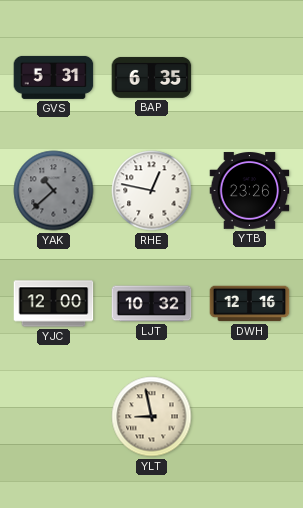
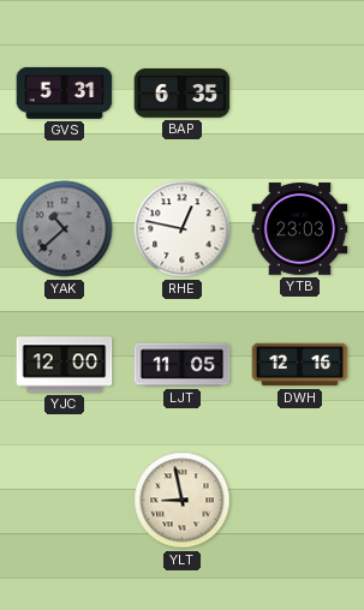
YTB: 23:26 -> 23:03 (300, 229)
LJT: 10:32 -> 11:05 (183, 365)
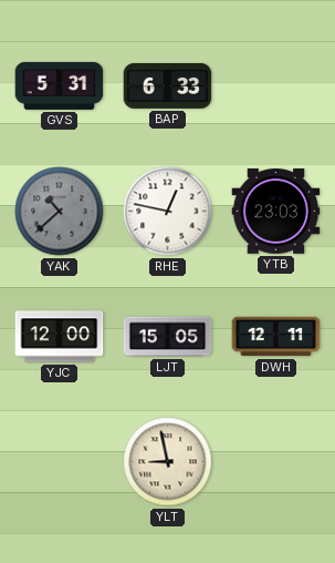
BAP: 6:35 -> 6:33 (168, 85)
LJT: 11:05 -> 15:05 (168, 337)
DWH: 12:16 -> 12:11 (276, 337)
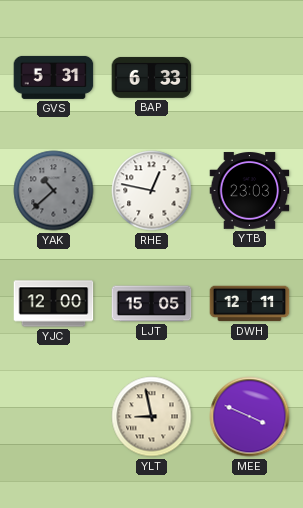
MEE: none -> 3:49 (250, 417)
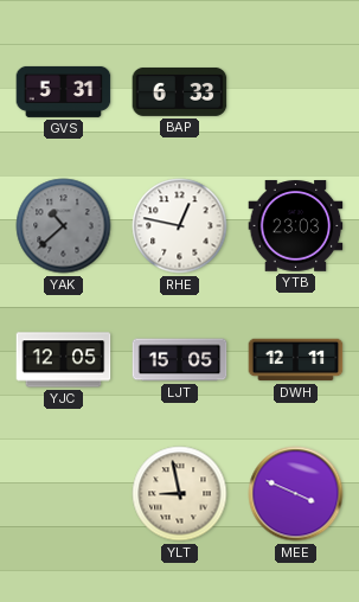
YJC: 12:00 -> 12:05 (64, 360)
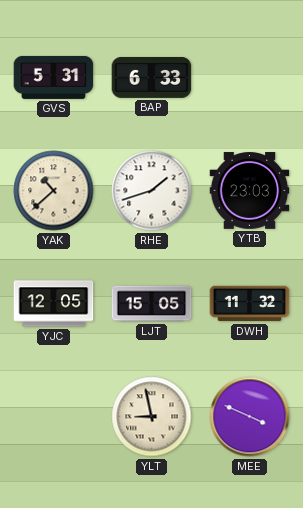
YAK dial: grey -> cream (54, 191)
RHE: 12:47 -> 1:42 (152, 191)
DWH: 12:11 -> 11:32 (250, 304)
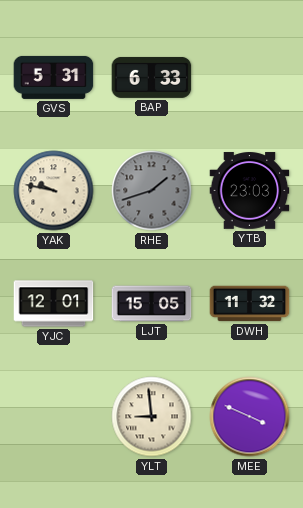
YAK: 10:38 -> 9:47 (54, 191)
RHE dial: white -> grey (152, 191)
YJC: 12:05 -> 12:01 (54, 304)
YLT: 8:58 -> 8:59 (152, 417)
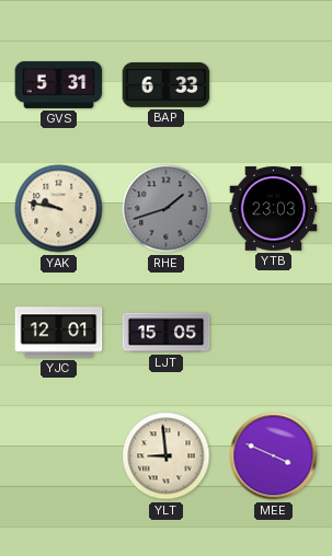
DWH: 11:32 -> none (250, 304)
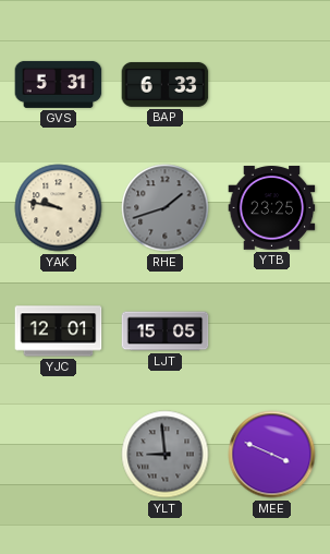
YTB: 23:03 -> 23:25 (272, 208)
YLT dial: cream -> grey (166, 455)
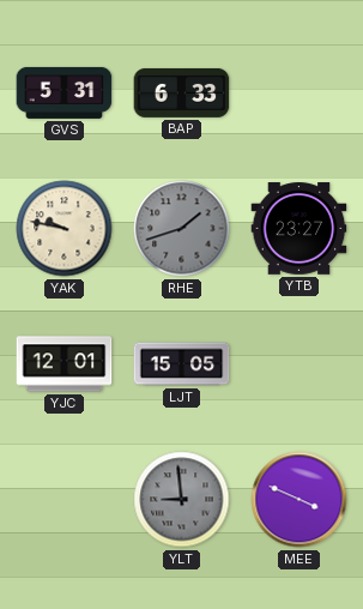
YTB: 23:25 -> 23:27 (300, 229)
